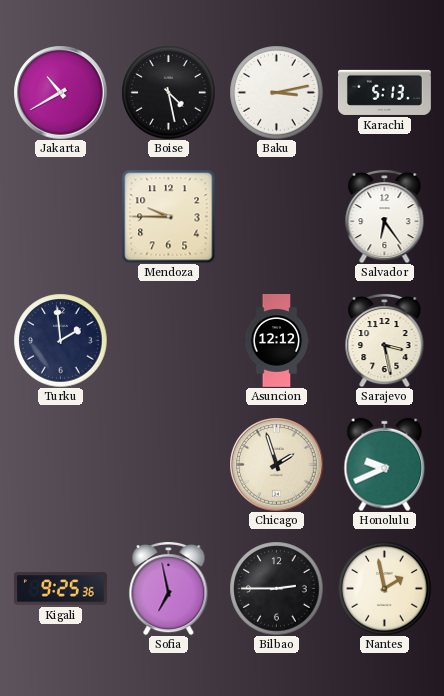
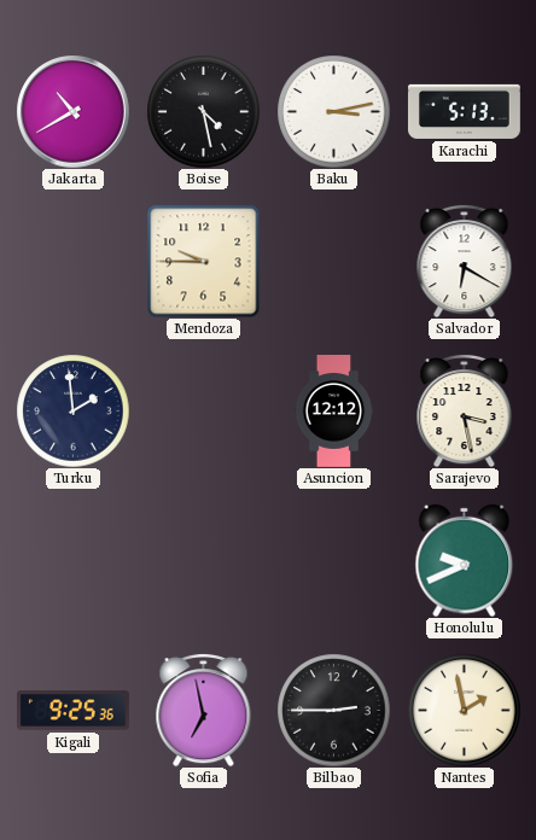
Salvador: 6:24 -> 6:20 (465, 261)
Chicago: 1:57 -> none (276, 464)
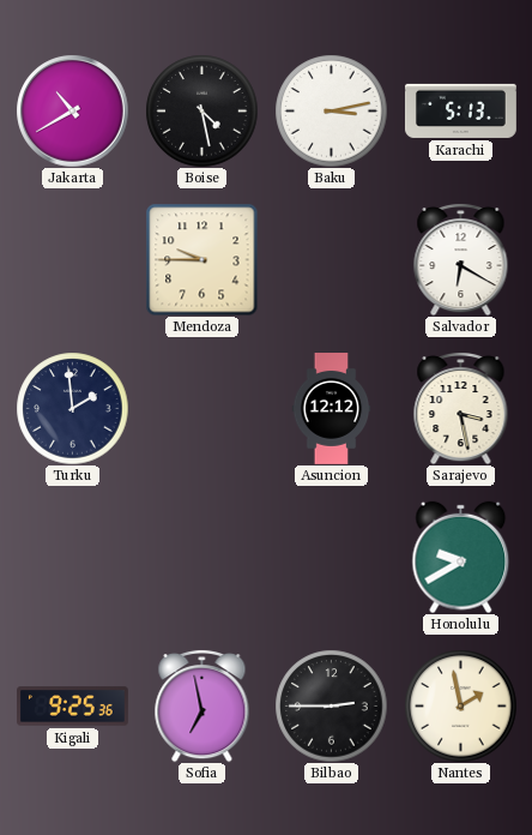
Honolulu: 9:41 -> 9:40 (461, 557)
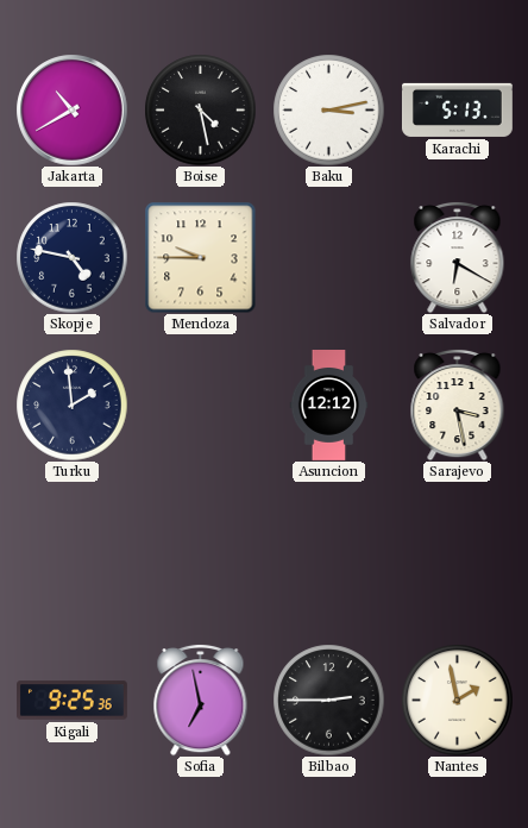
Skopje: none -> 4:47 (71, 257)
Honolulu: 9:40 -> none (461, 557)
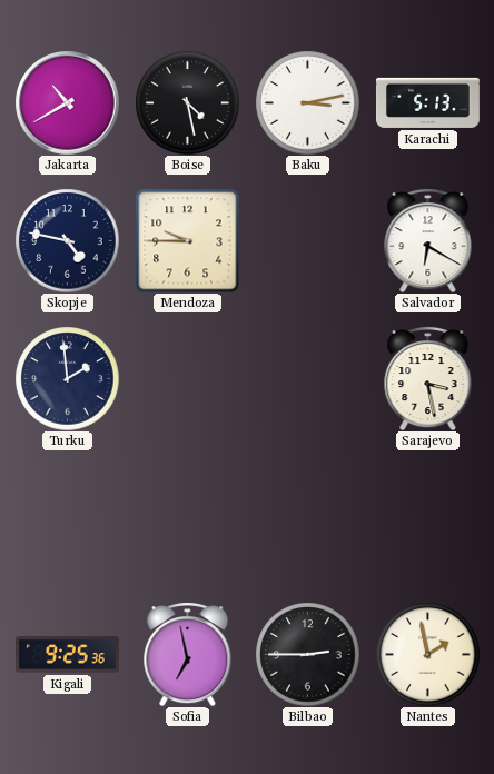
Asuncion: 12:12 -> none (329, 406)
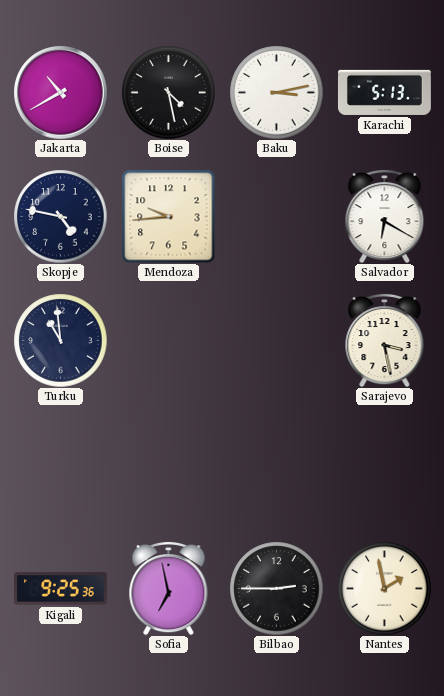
Mendoza: 9:45 -> 9:44 (168, 216)
Turku: 1:59 -> 10:59 (60, 340)
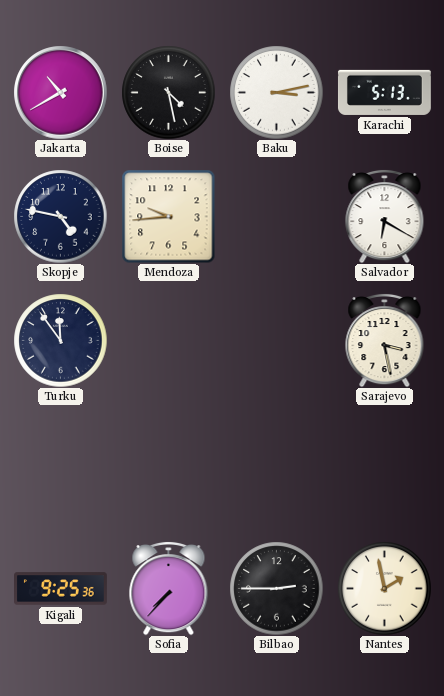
Turku: 10:59 -> 11:54 (60, 340)
Sofia: 6:58 -> 7:37 (169, 588)
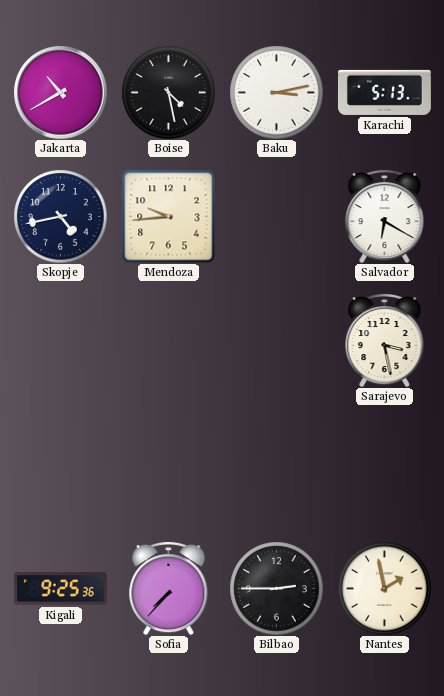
Skopje: 4:47 -> 4:43 (60, 216)
Turku: 11:54 -> none (60, 340)
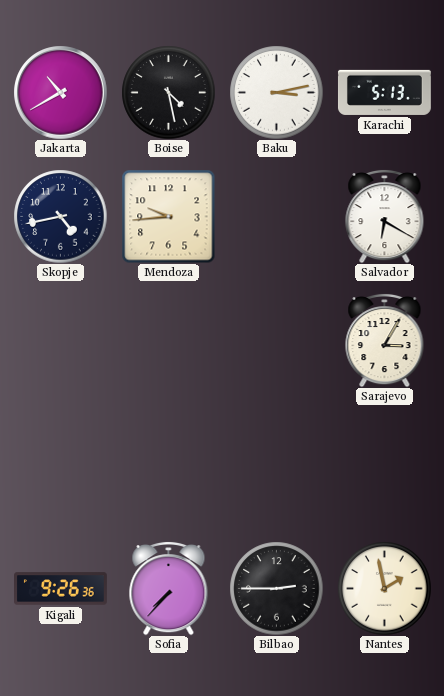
Sarajevo: 3:28 -> 3:05 (385, 340)
Kigali: 9:25 -> 9:26 (61, 589)
